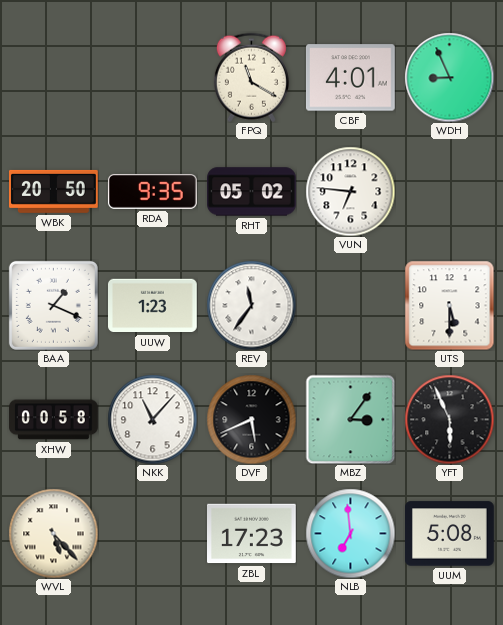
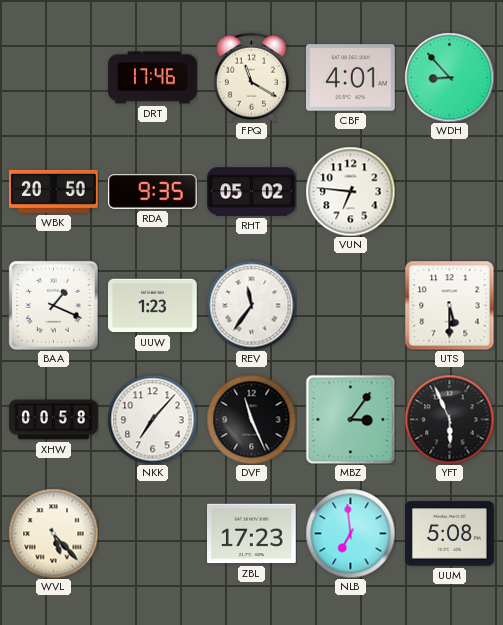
DRT: none -> 17:46 (153, 78)
WDH: 8:56 -> 8:53 (449, 77)
NKK: 11:07 -> 7:07 (152, 419)
DVF: 5:41 -> 11:26 (251, 419)
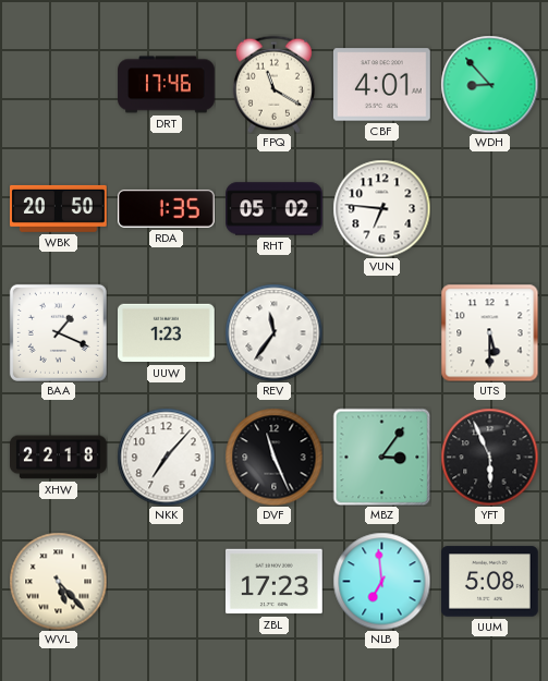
RDA: 9:35 -> 1:35 (166, 208)
XHW: 00:58 -> 22:18 (59, 458)
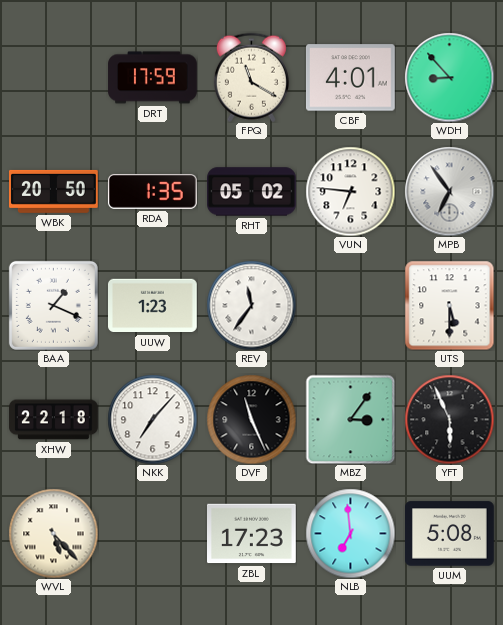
DRT: 17:46 -> 17:59 (153, 78)
MPB: none -> 6:54 (449, 191)
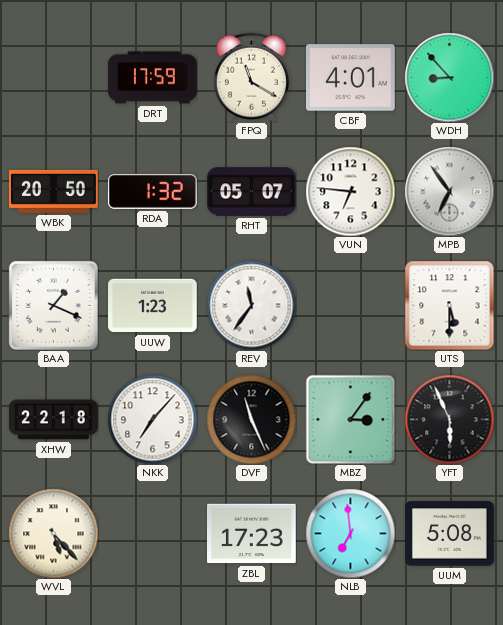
RDA: 1:35 -> 1:32 (152, 191)
RHT: 05:02 -> 05:07 (252, 192)
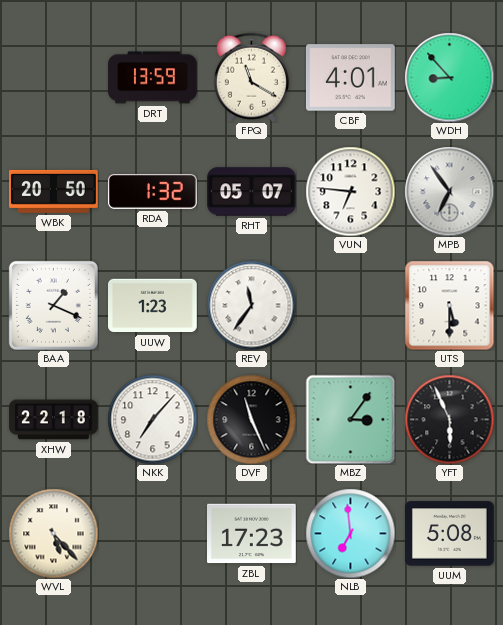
DRT: 17:59 -> 13:59 (153, 78)
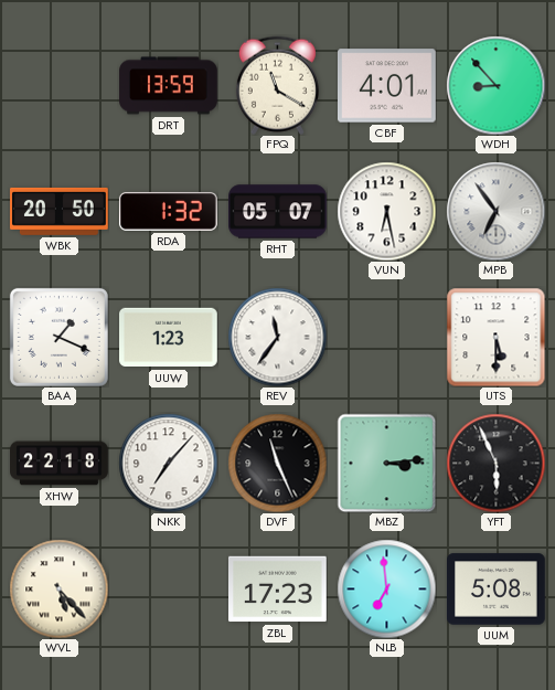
VUN: 6:46 -> 6:28 (386, 211)
MBZ: 3:06 -> 3:14 (386, 463)
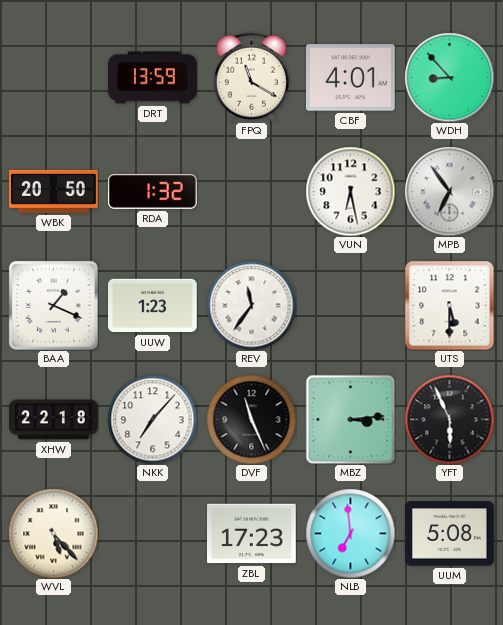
RHT: 05:07 -> none (278, 212)
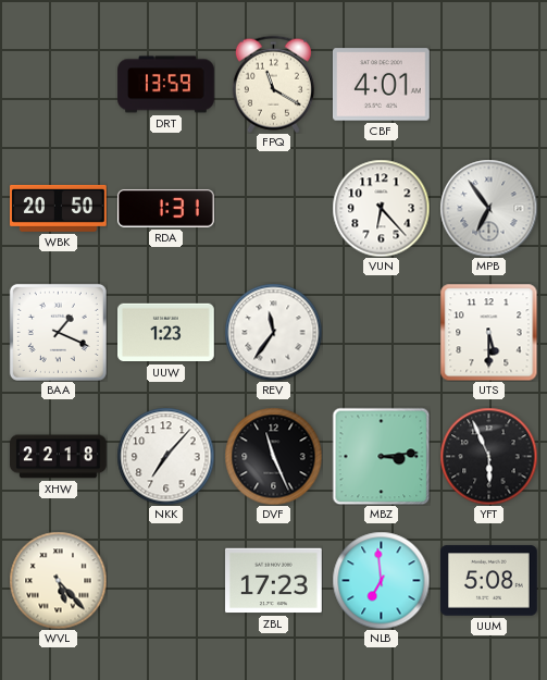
WDH: 8:53 -> none (449, 77)
RDA: 1:32 -> 1:31 (165, 208)
VUN: 6:28 -> 6:23 (381, 208)
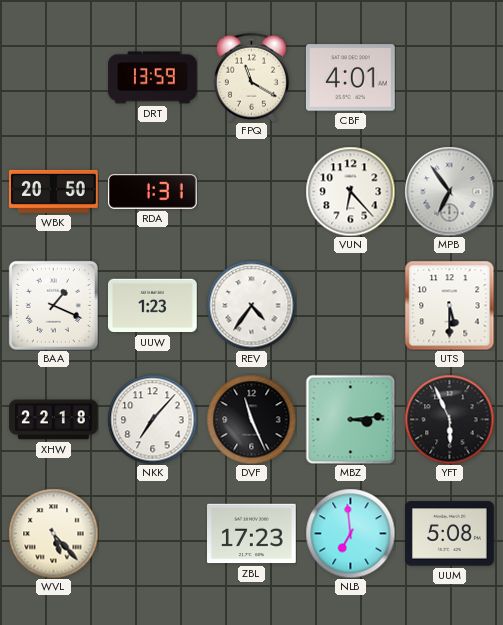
REV: 11:36 -> 4:36 (251, 305)
